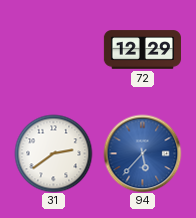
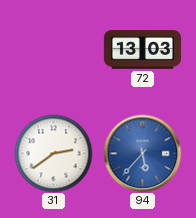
72: 12:29 -> 13:03 (142, 50)
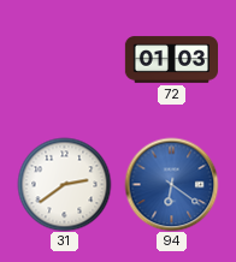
72: 13:03 -> 01:03 (171, 60)
94: 5:37 -> 6:21 (171, 184)
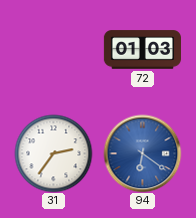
31: 2:39 -> 2:36 (53, 153)
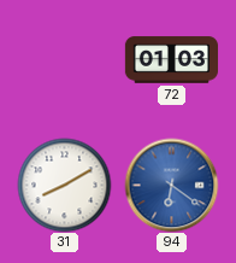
31: 2:36 -> 8:10 (64, 185)
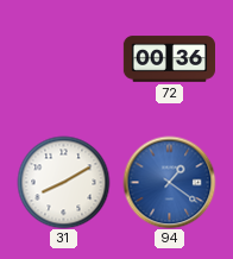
72: 01:03 -> 00:36 (169, 59)
94: 6:21 -> 1:21 (169, 182)
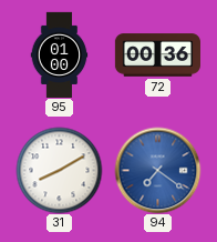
95: none -> 01:00 (60, 54)
94: 1:21 -> 7:21 (157, 170)
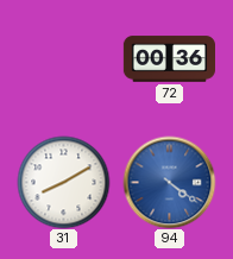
95: 01:00 -> none (60, 54)
94: 7:21 -> 4:21 (169, 182)
